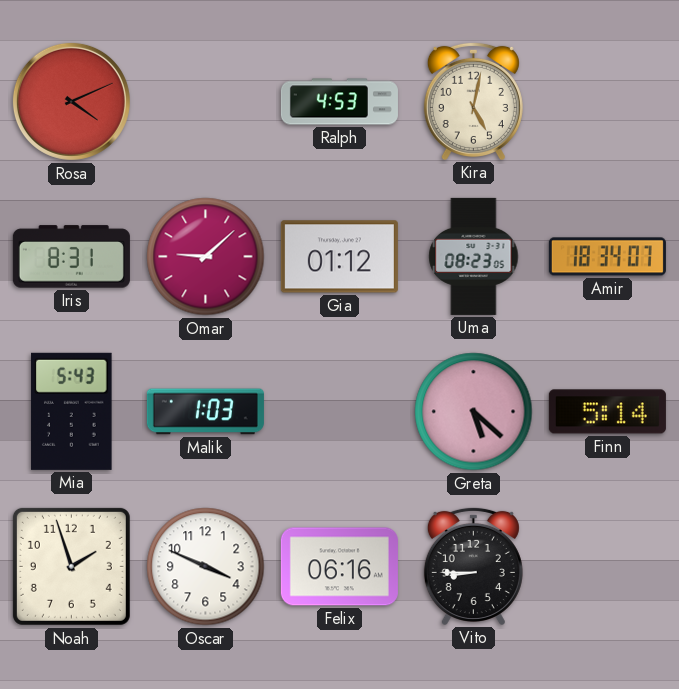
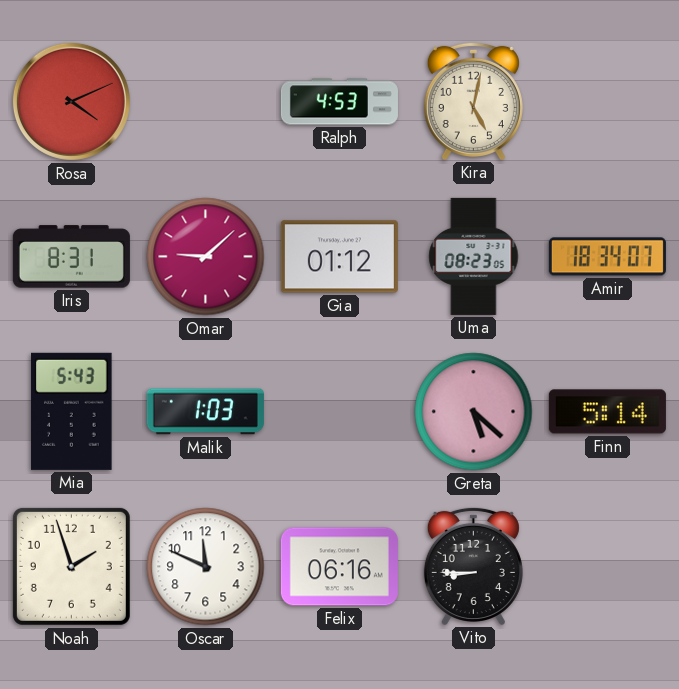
Oscar: 3:49 -> 11:49 (206, 567)
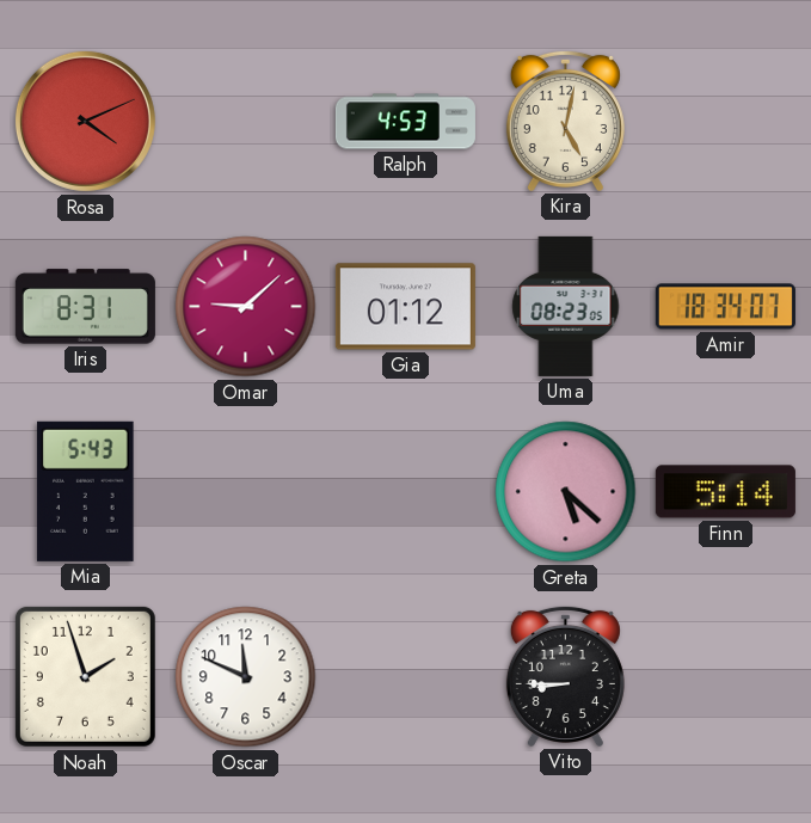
Malik: 1:03 -> none (205, 412)
Felix: 06:16 -> none (339, 567)
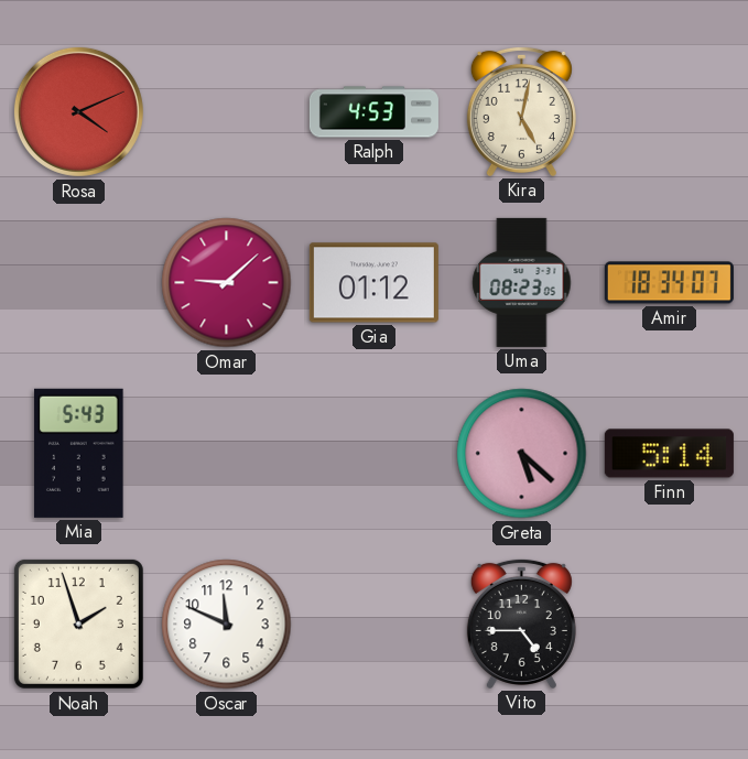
Iris: 8:31 -> none (85, 307)
Vito: 8:45 -> 4:45 (521, 624)
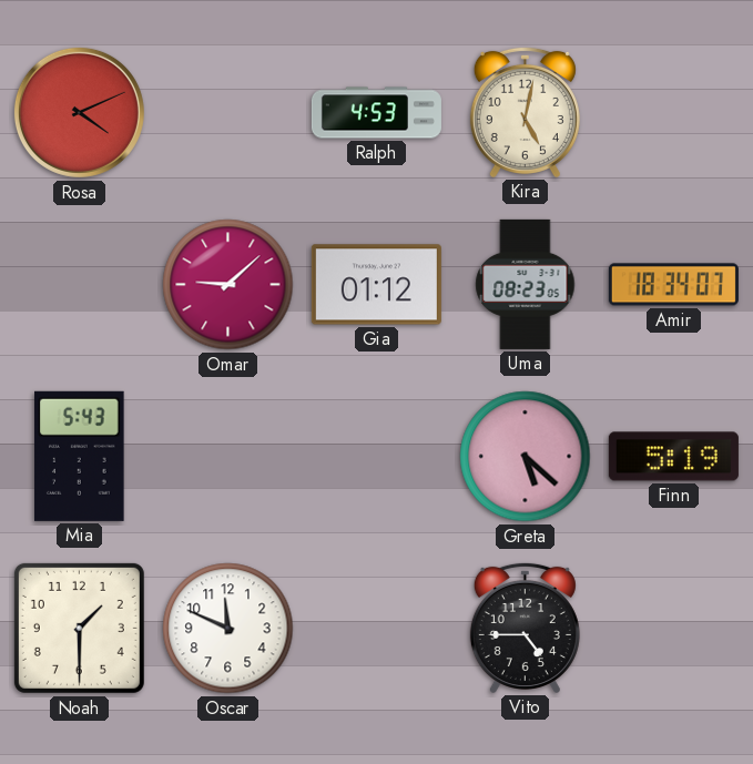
Finn: 5:14 -> 5:19 (673, 457)
Noah: 1:57 -> 1:30 (79, 628)
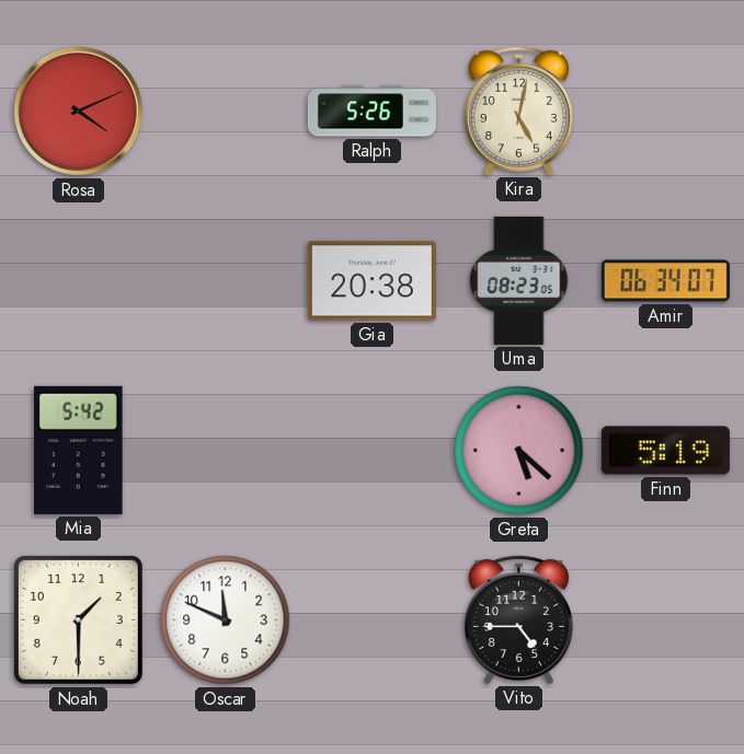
Ralph: 4:53 -> 5:26 (371, 112)
Omar: 9:08 -> none (228, 285)
Gia: 01:12 -> 20:38 (371, 281)
Amir: 18:34 -> 06:34 (665, 281)
Mia: 5:43 -> 5:42 (79, 450)
